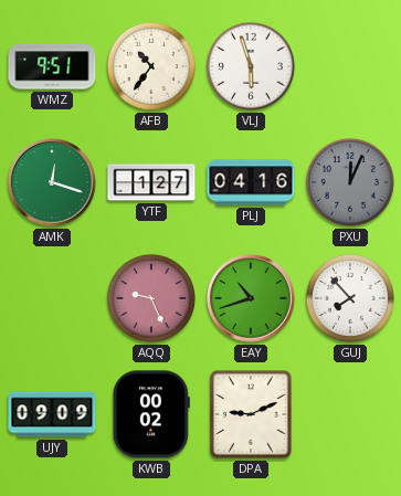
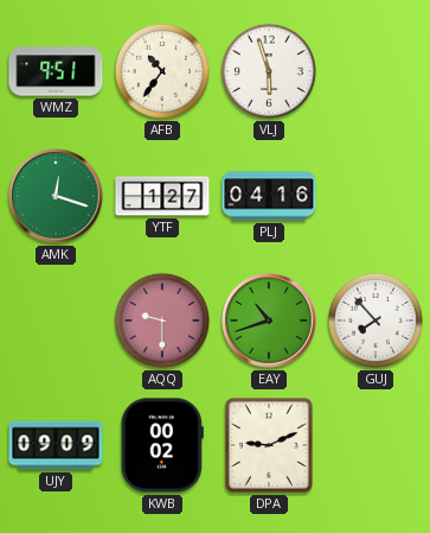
PXU: 12:04 -> none (350, 182)
AQQ: 9:26 -> 9:30 (162, 321)
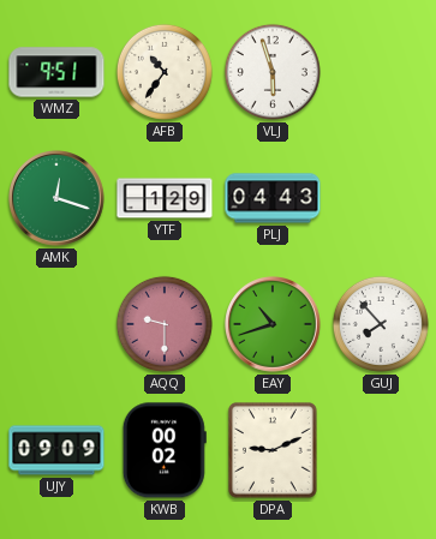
YTF: 1:27 -> 1:29 (165, 198)
PLJ: 04:16 -> 04:43 (273, 198)
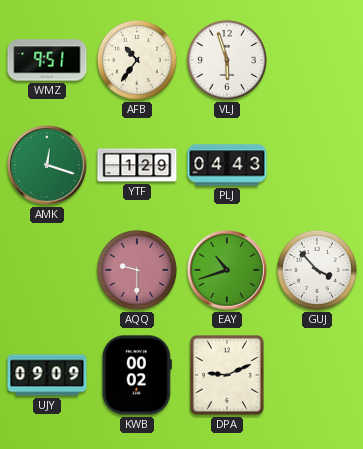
GUJ: 7:53 -> 3:53 (317, 270)
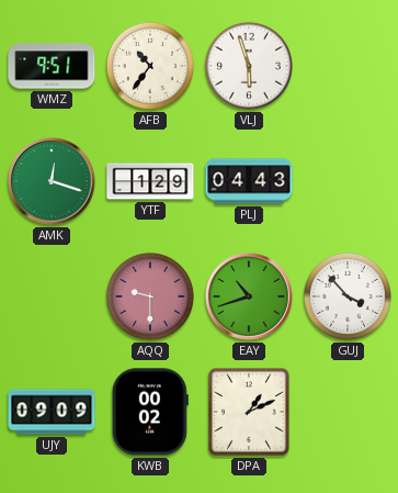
DPA: 9:11 -> 1:11 (249, 413)
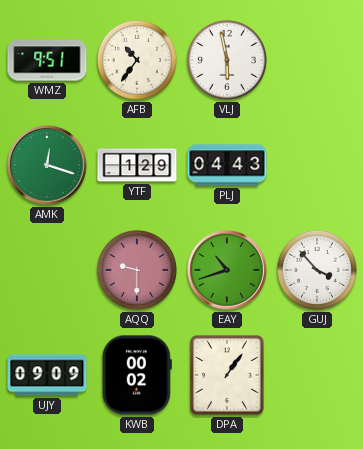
VLJ: 5:57 -> 5:58 (227, 60)
DPA: 1:11 -> 1:06 (227, 376)
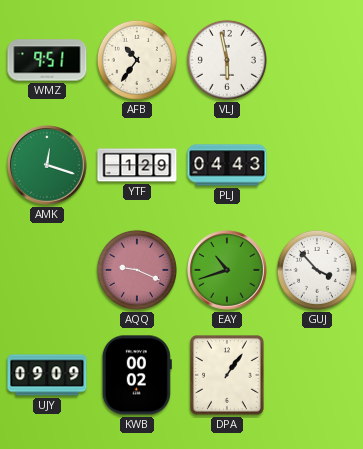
AQQ: 9:30 -> 9:19 (137, 270)
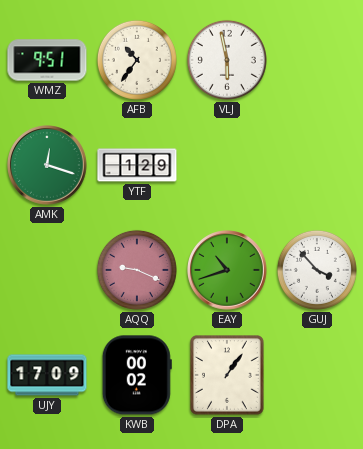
PLJ: 04:43 -> none (227, 165)
UJY: 09:09 -> 17:09 (47, 375)
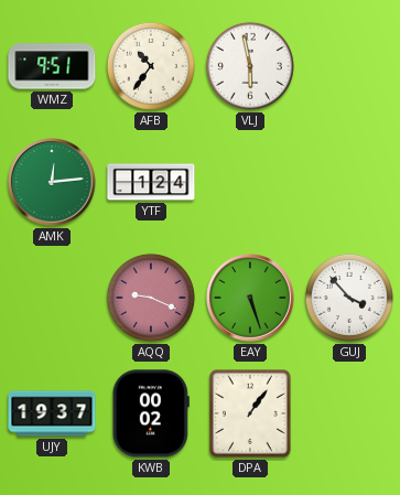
AMK: 12:18 -> 12:14 (52, 182)
YTF: 1:29 -> 1:24 (151, 182)
EAY: 10:42 -> 5:27 (250, 298)
UJY: 17:09 -> 19:37 (52, 413)
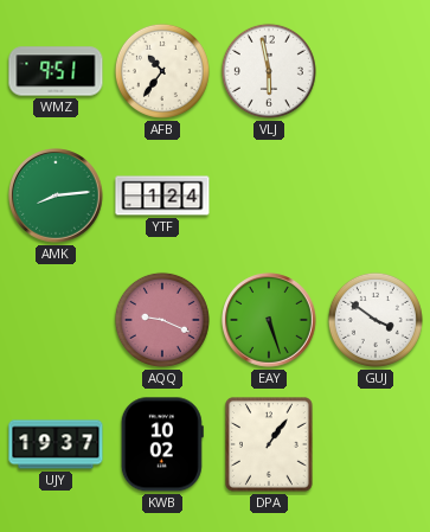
AMK: 12:14 -> 8:14 (56, 196)
GUJ: 3:53 -> 3:51 (376, 320)
KWB: 00:02 -> 10:02 (162, 444)
